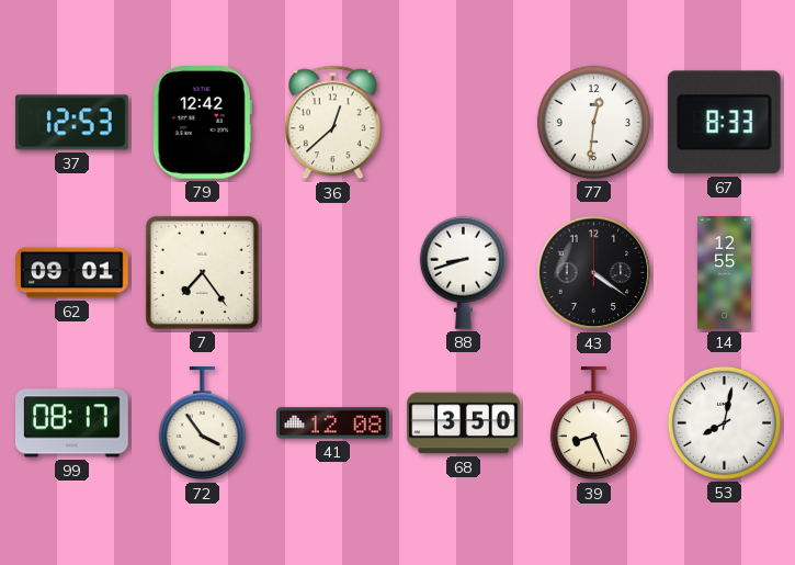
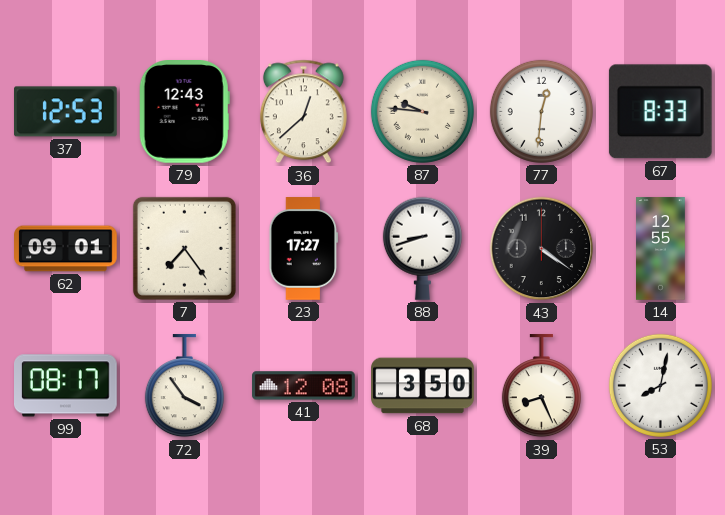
79: 12:42 -> 12:43 (184, 112)
87: none -> 9:46 (422, 111)
23: none -> 17:27 (304, 249)
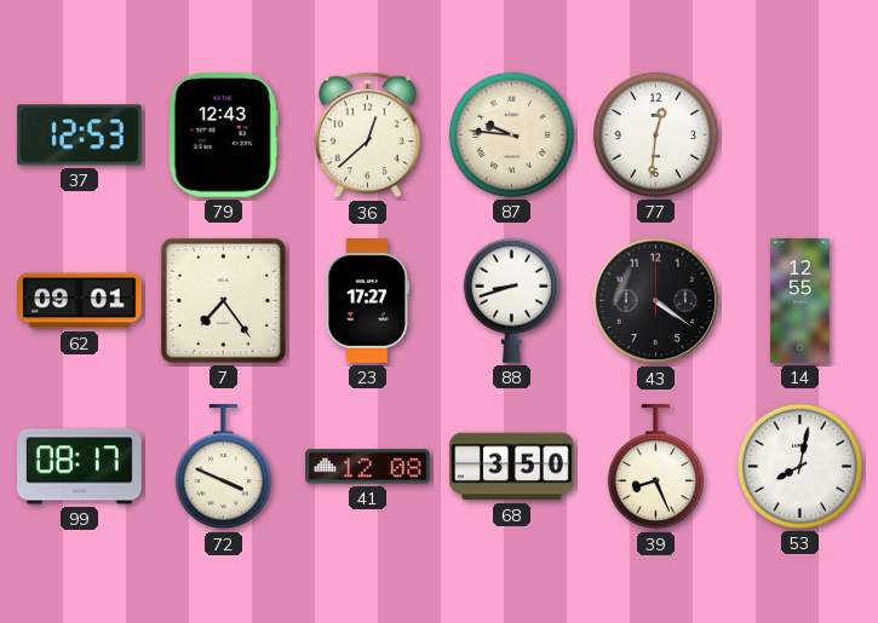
67: 8:33 -> none (660, 112)
72: 3:54 -> 3:49 (223, 467)
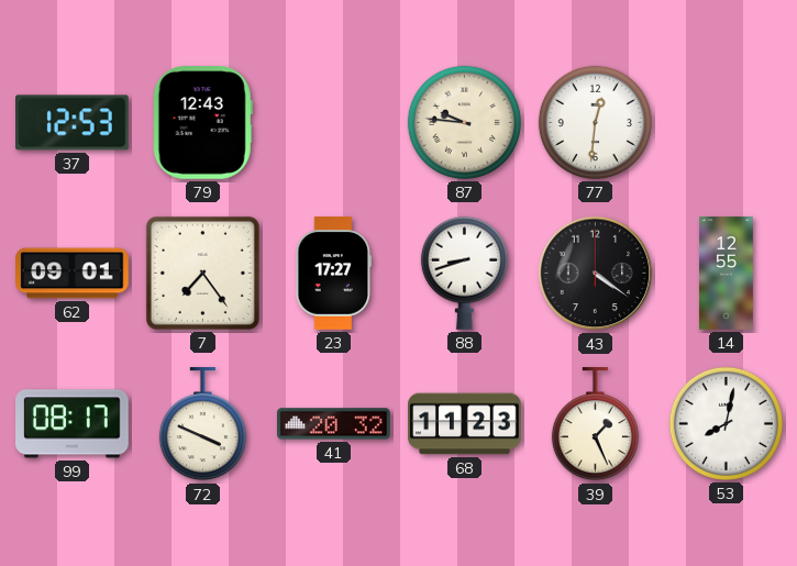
36: 12:38 -> none (367, 135)
41: 12:08 -> 20:32 (334, 424)
68: 3:50 -> 11:23 (465, 424)
39: 8:26 -> 1:26 (595, 424)
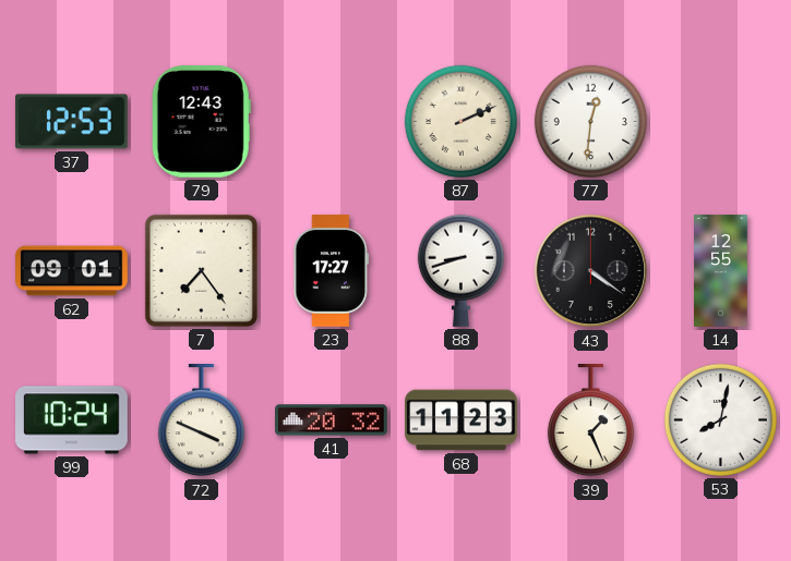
87: 9:46 -> 2:11 (460, 121)
99: 08:17 -> 10:24 (72, 420)
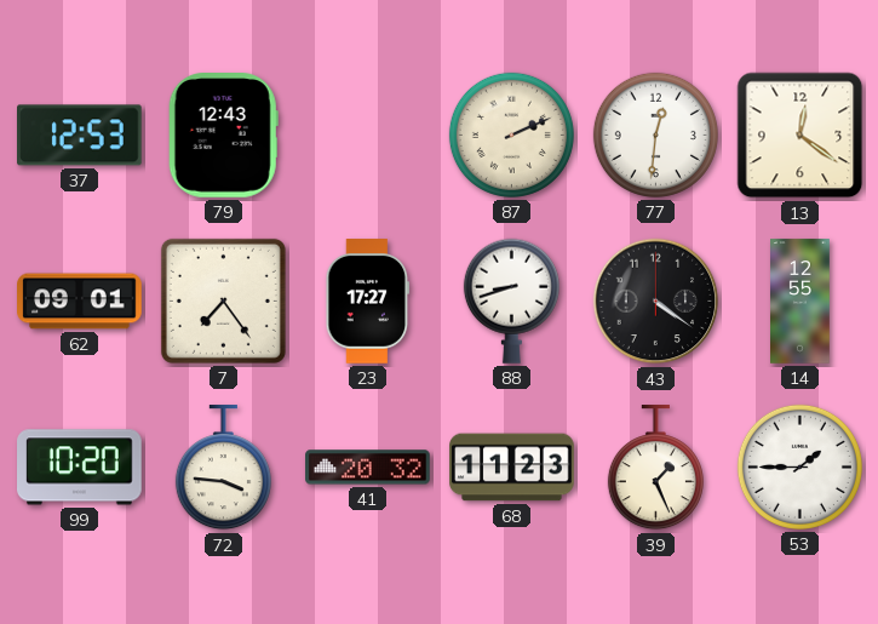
13: none -> 12:21 (800, 136)
99: 10:24 -> 10:20 (80, 468)
72: 3:49 -> 3:46 (223, 468)
53: 8:02 -> 1:45 (799, 466)
